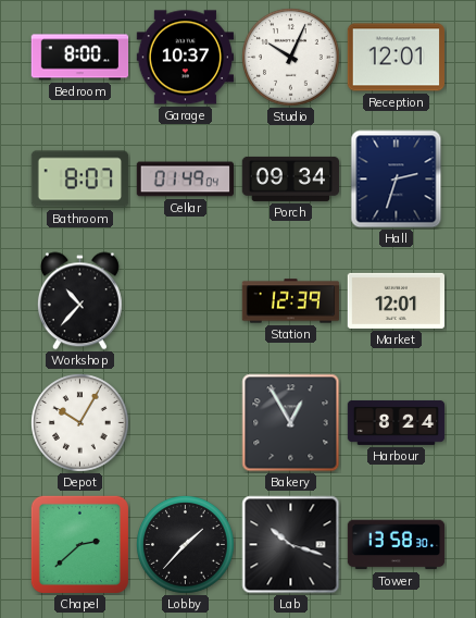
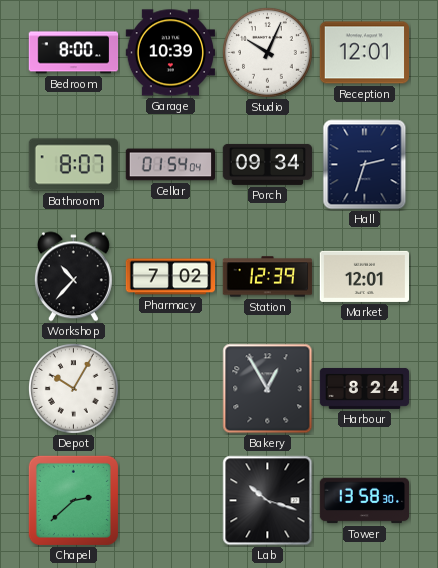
Garage: 10:37 -> 10:39 (171, 53)
Cellar: 01:49 -> 01:54 (171, 165)
Pharmacy: none -> 7:02 (171, 277)
Lobby: 1:37 -> none (186, 545)
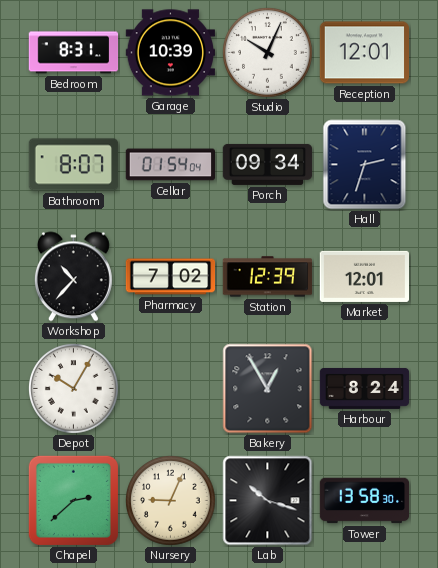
Bedroom: 8:00 -> 8:31 (74, 53)
Nursery: none -> 9:04 (171, 501)
